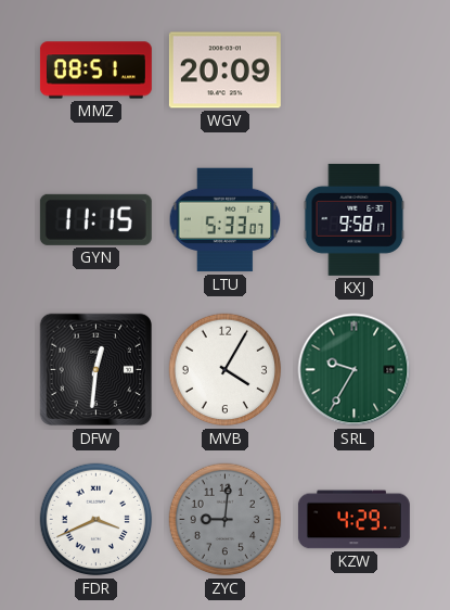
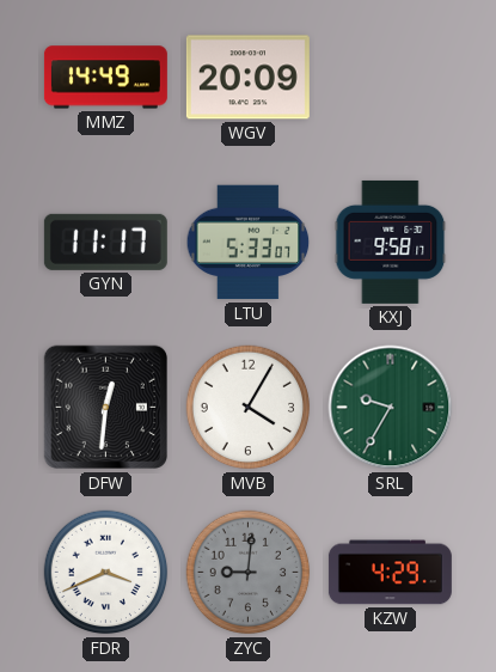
MMZ: 08:51 -> 14:49 (105, 78)
GYN: 11:15 -> 11:17 (105, 242)
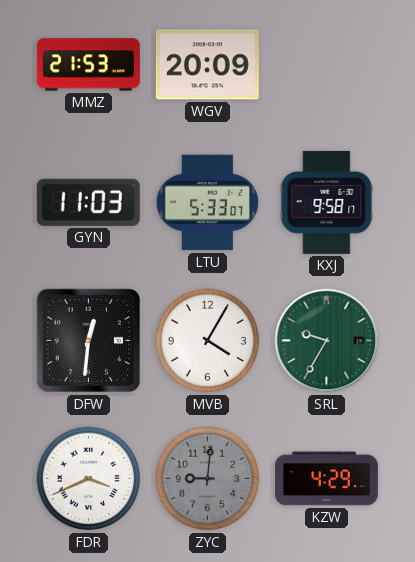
MMZ: 14:49 -> 21:53 (88, 65)
GYN: 11:17 -> 11:03 (88, 202)
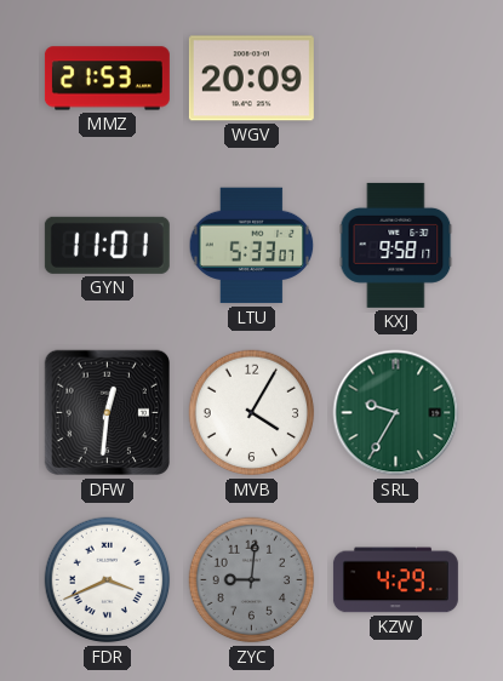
GYN: 11:03 -> 11:01 (107, 245)
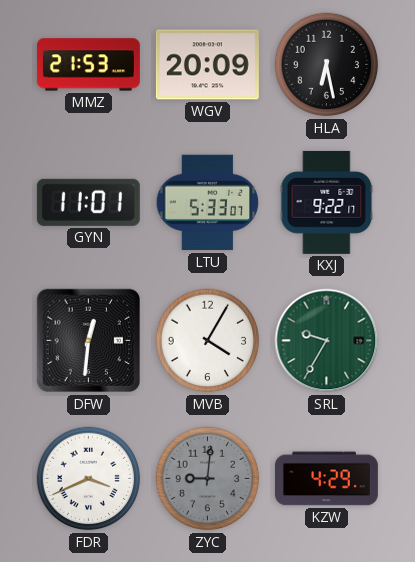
HLA: none -> 6:28 (327, 65)
KXJ: 9:58 -> 9:22 (327, 202)
